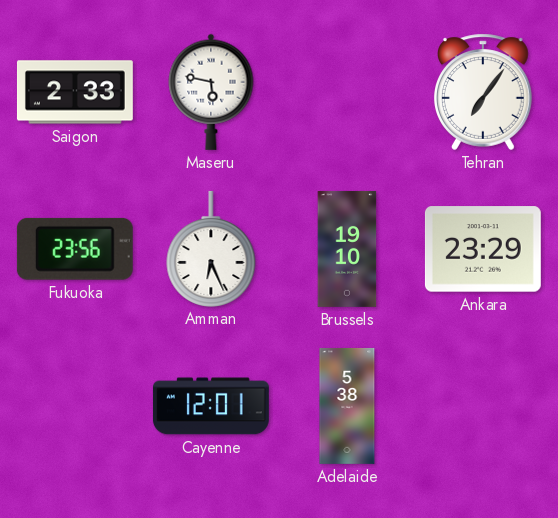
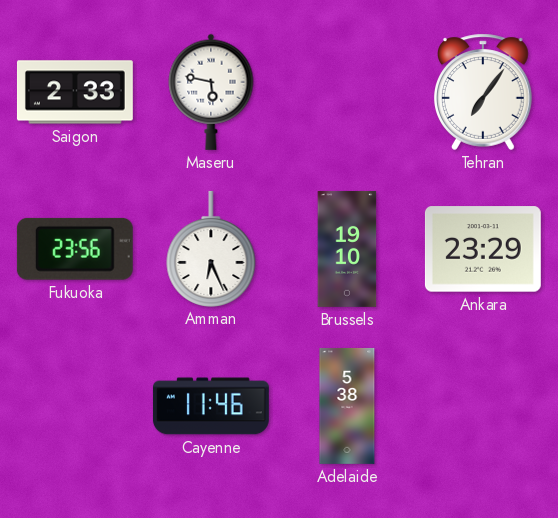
Cayenne: 12:01 -> 11:46 (211, 406)
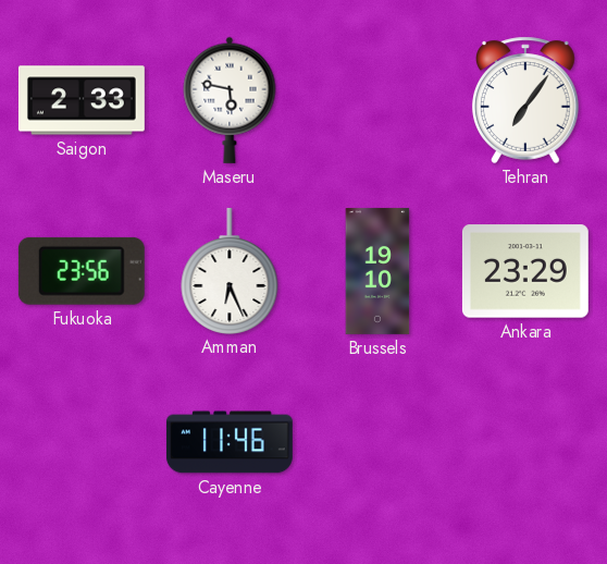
Adelaide: 5:38 -> none (347, 406)
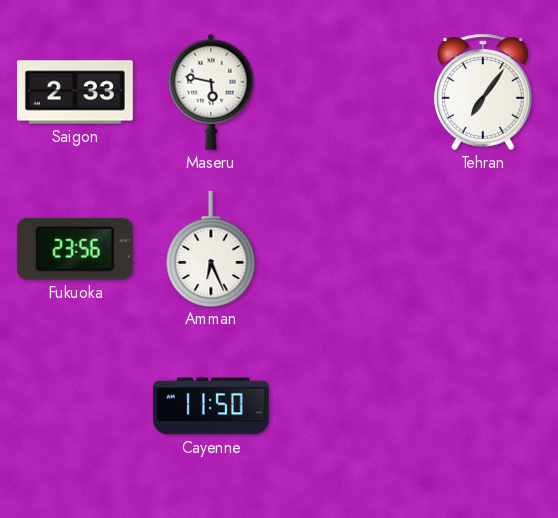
Brussels: 19:10 -> none (377, 271)
Ankara: 23:29 -> none (525, 271)
Cayenne: 11:46 -> 11:50 (211, 406)
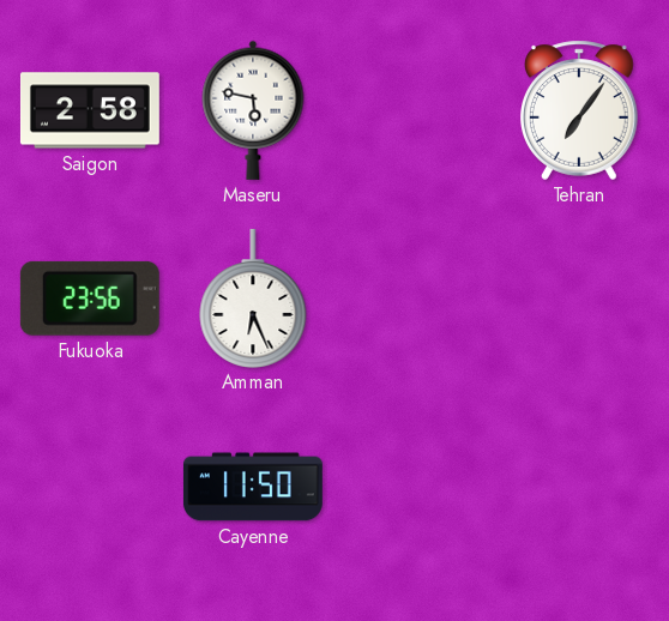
Saigon: 2:33 -> 2:58 (90, 110)
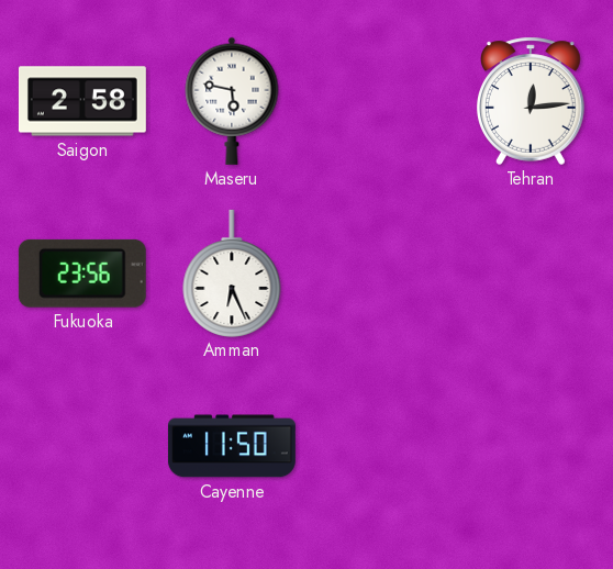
Tehran: 7:06 -> 12:14 (532, 101)
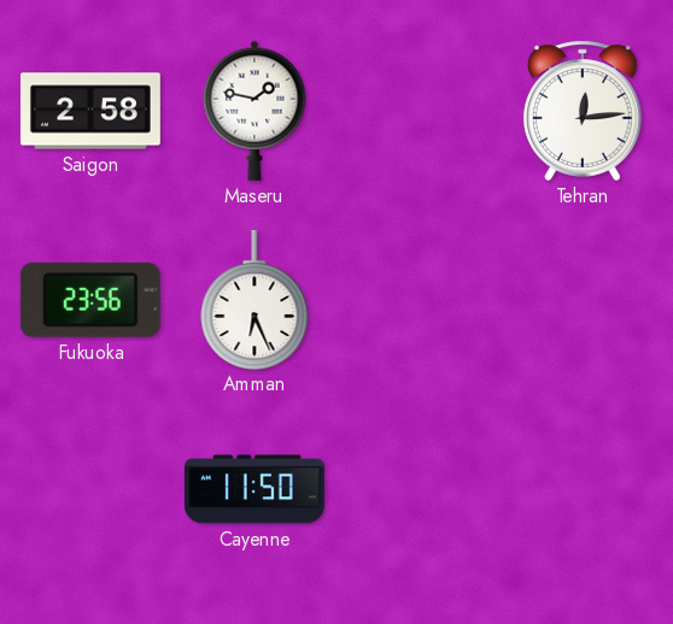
Maseru: 5:47 -> 1:47 (254, 111)
